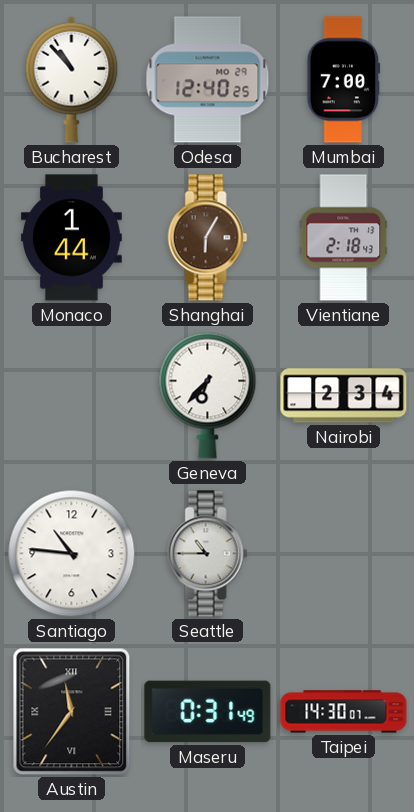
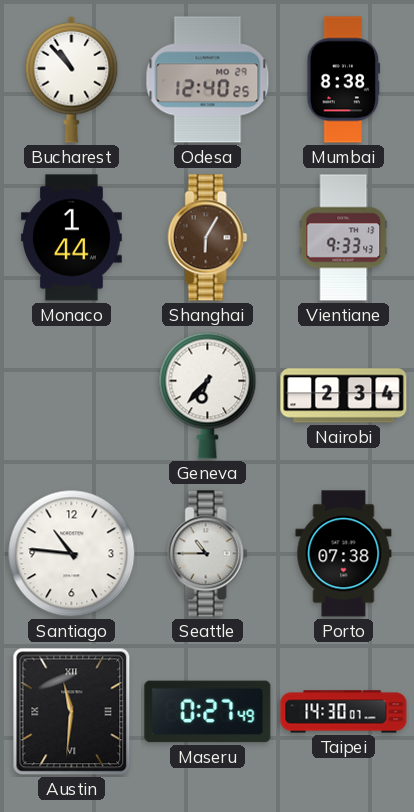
Mumbai: 7:00 -> 8:38 (344, 80)
Vientiane: 2:18 -> 9:33 (344, 238)
Porto: none -> 07:38 (344, 554)
Austin: 11:36 -> 11:31 (72, 712)
Maseru: 0:31 -> 0:27 (208, 712)
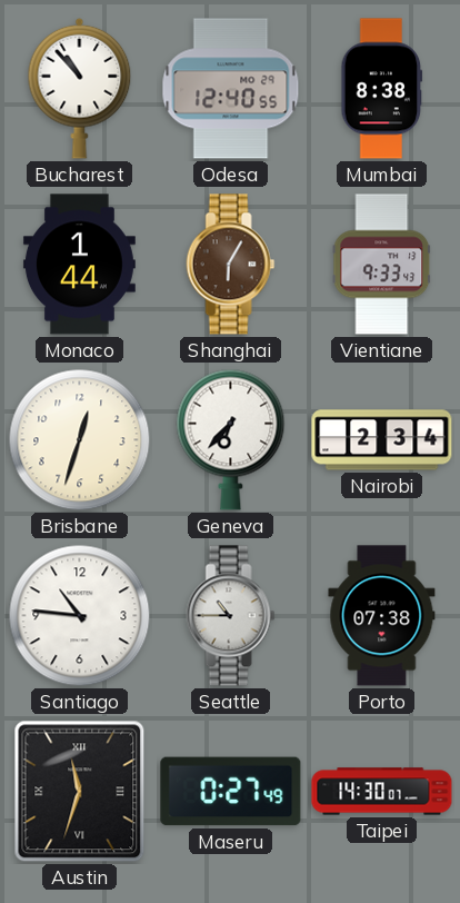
Odesa: 12:40:25 -> 12:40:55 (231, 89)
Brisbane: none -> 12:33 (80, 440)
Austin: 11:31 -> 11:33 (80, 792)
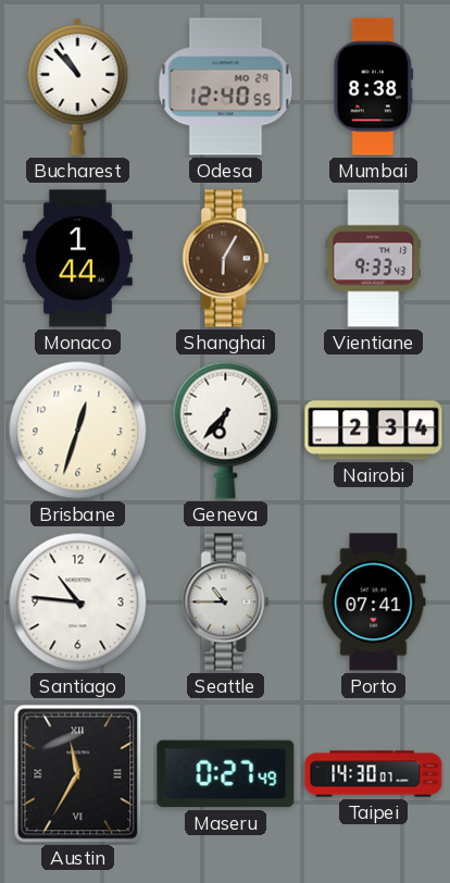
Porto: 07:38 -> 07:41 (374, 602)
Austin: 11:33 -> 11:35 (78, 774)
